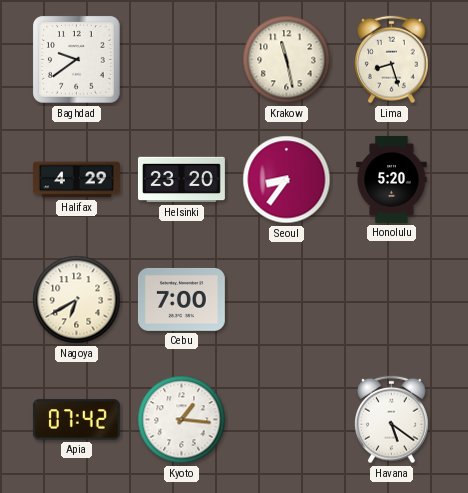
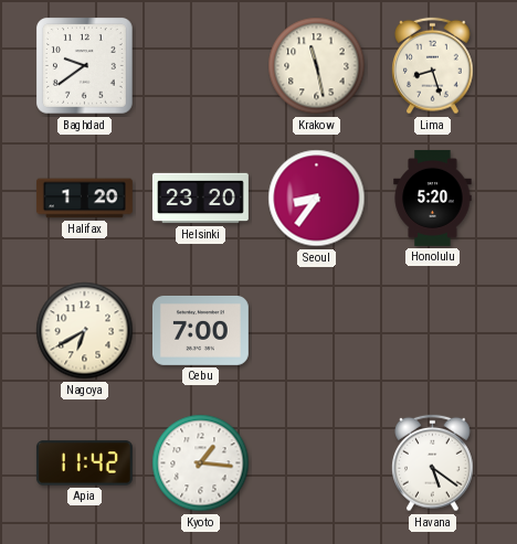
Halifax: 4:29 -> 1:20 (84, 199)
Apia: 07:42 -> 11:42 (84, 463)
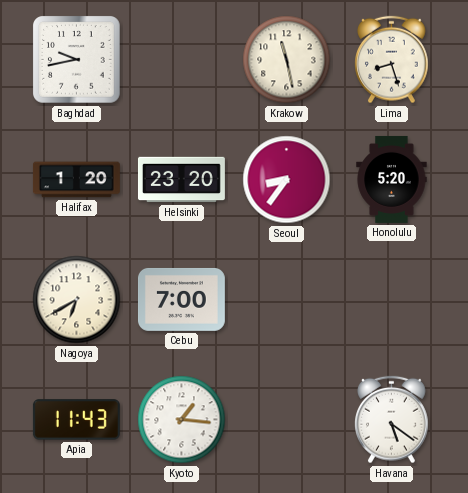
Baghdad: 9:39 -> 9:43 (77, 60)
Apia: 11:42 -> 11:43 (76, 420)
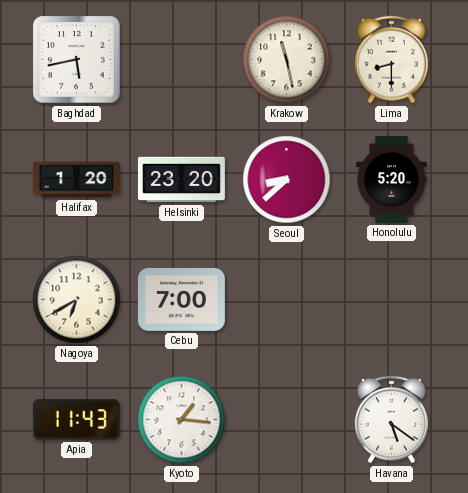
Baghdad: 9:43 -> 5:43 (77, 60)
Lima: 8:27 -> 8:30 (392, 60)
Seoul: 8:36 -> 8:38 (287, 180)
